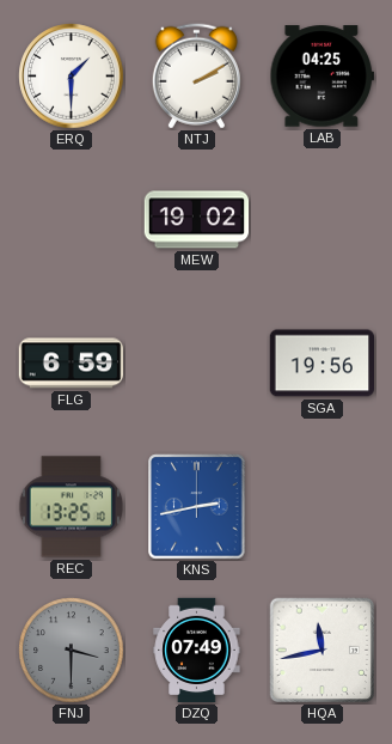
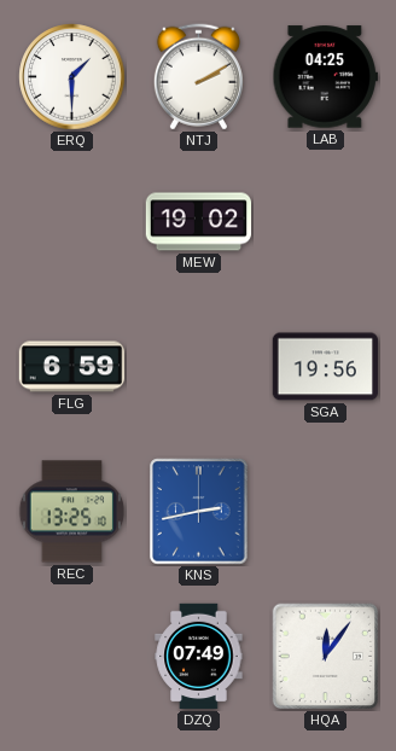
FNJ: 3:30 -> none (72, 651)
HQA: 11:43 -> 12:06 (326, 657)
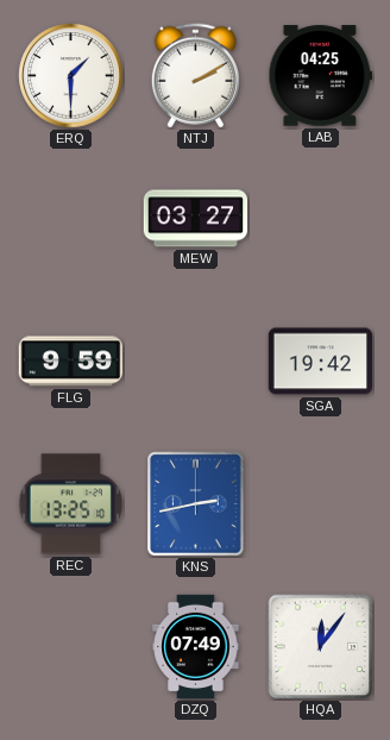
MEW: 19:02 -> 03:27 (196, 219)
FLG: 6:59 -> 9:59 (71, 362)
SGA: 19:56 -> 19:42 (320, 362)
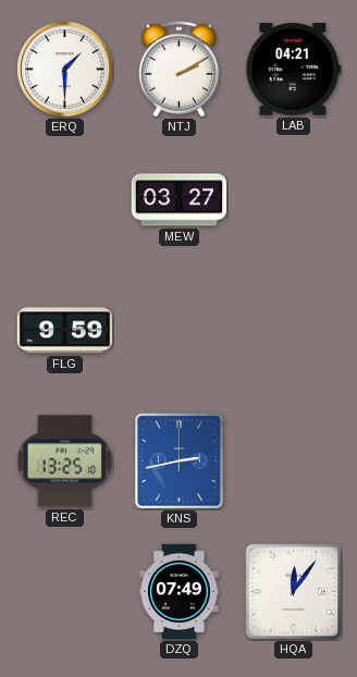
LAB: 04:25 -> 04:21 (293, 70)
SGA: 19:42 -> none (320, 362)
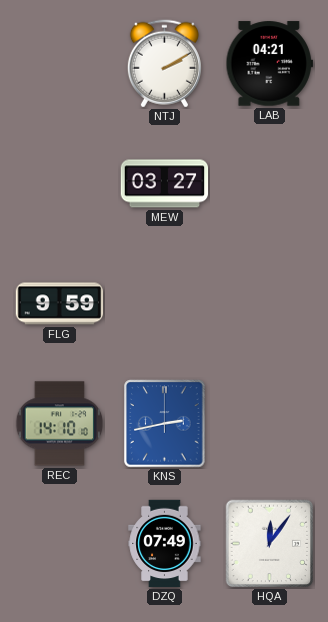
ERQ: 1:30 -> none (65, 70)
REC: 13:25 -> 14:10 (60, 424)
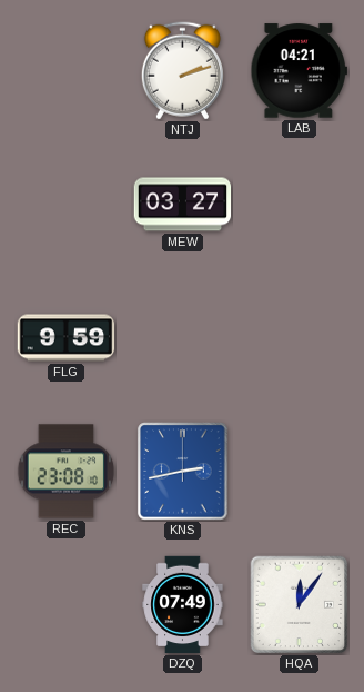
NTJ: 2:10 -> 2:12 (182, 71)
REC: 14:10 -> 23:08 (67, 472)
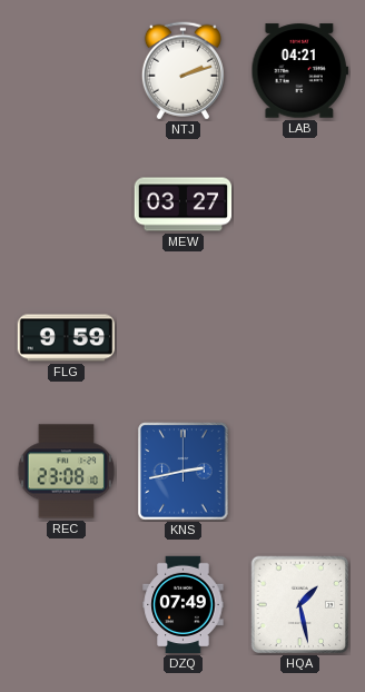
HQA: 12:06 -> 1:28 (300, 605)
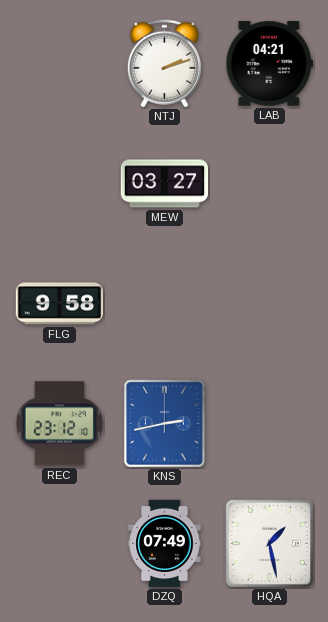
FLG: 9:59 -> 9:58 (60, 304)
REC: 23:08 -> 23:12 (60, 424)
